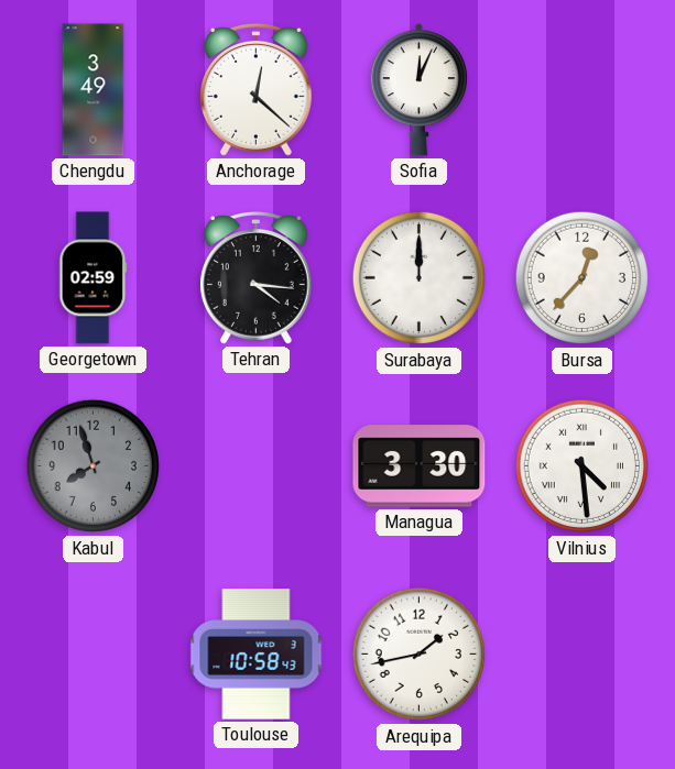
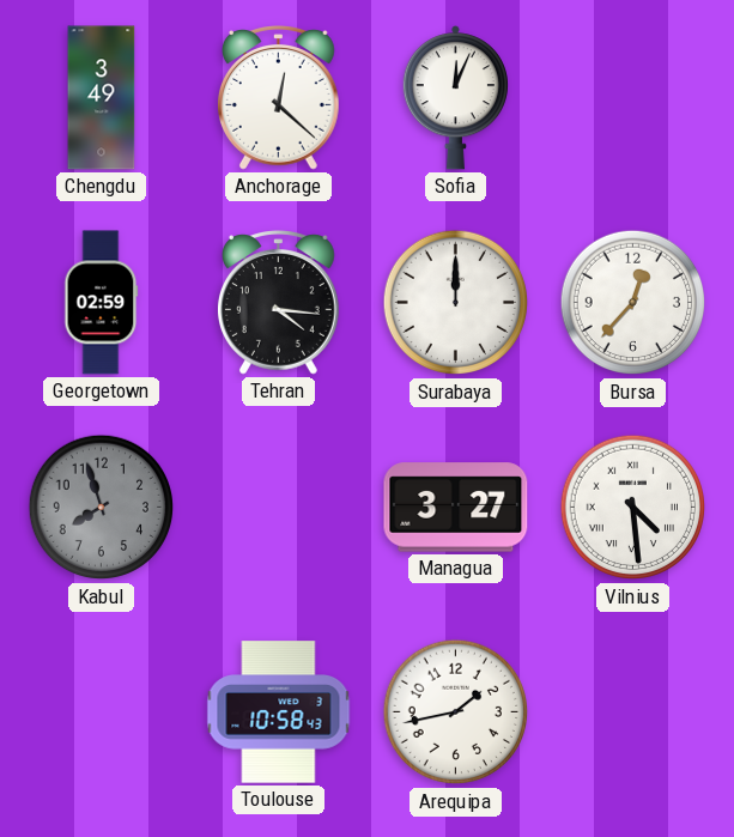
Managua: 3:30 -> 3:27 (456, 508)
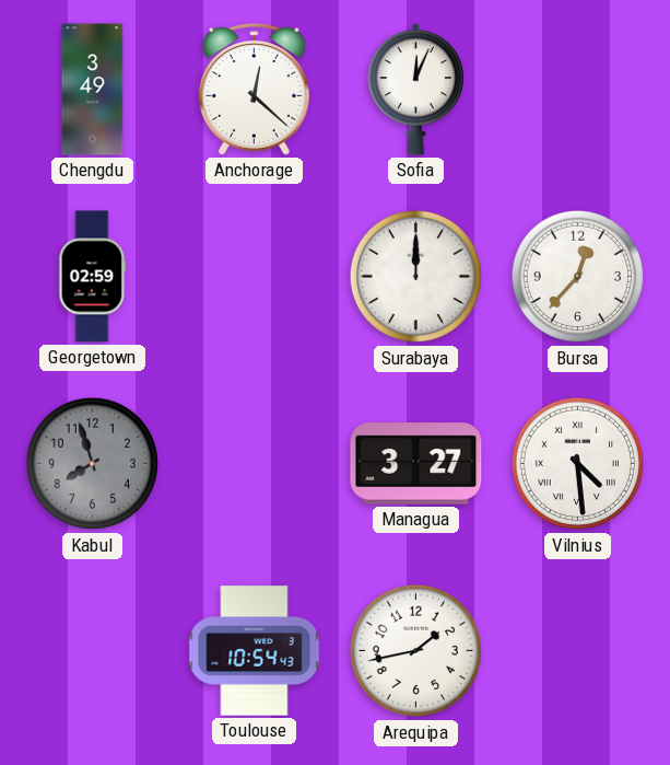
Tehran: 4:16 -> none (278, 303)
Toulouse: 10:58 -> 10:54 (255, 651)
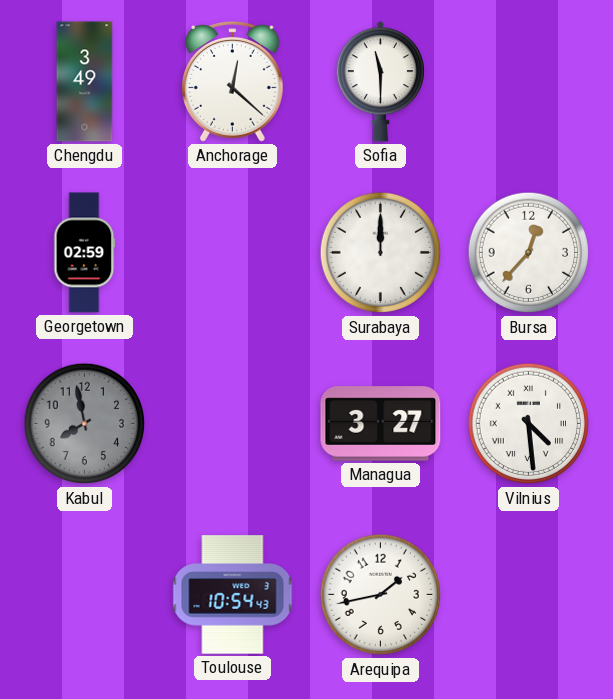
Sofia: 12:04 -> 11:30 (380, 82)
Kabul: 7:57 -> 7:58 (85, 424)
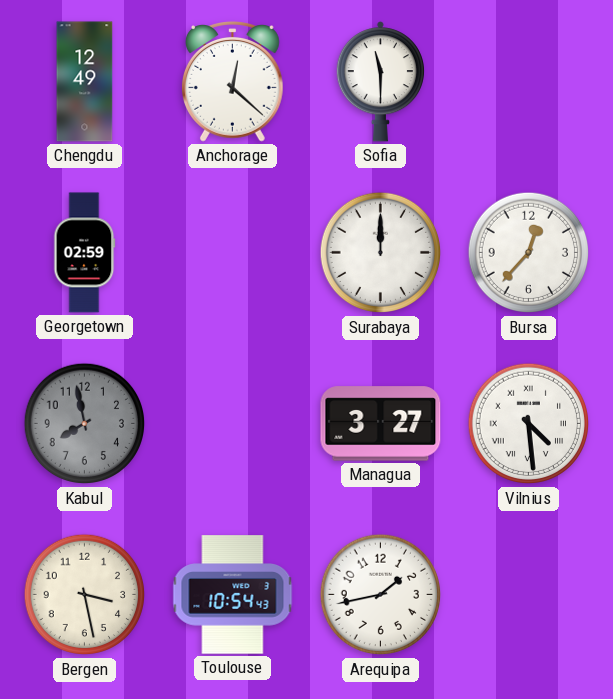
Chengdu: 3:49 -> 12:49 (85, 82)
Bergen: none -> 3:28 (85, 595)
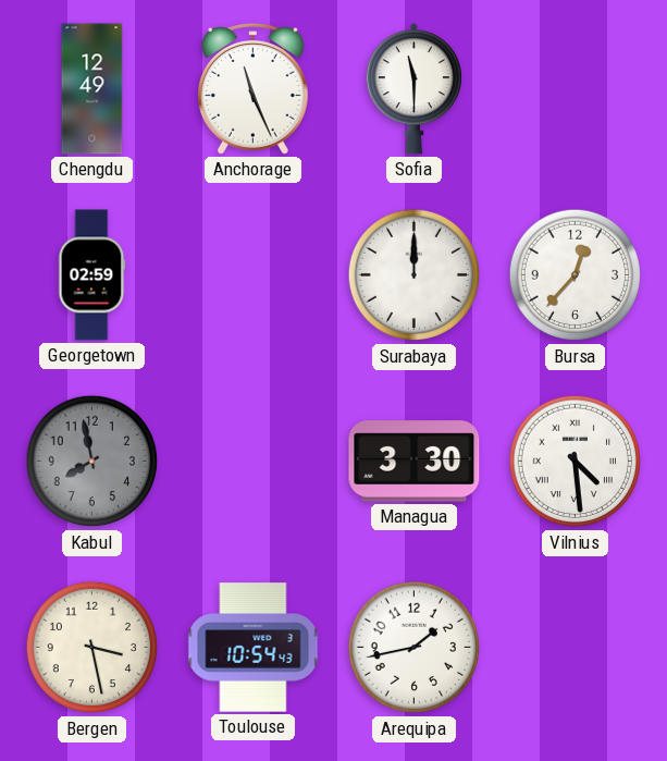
Anchorage: 12:22 -> 11:26 (252, 89)
Managua: 3:27 -> 3:30 (415, 462)
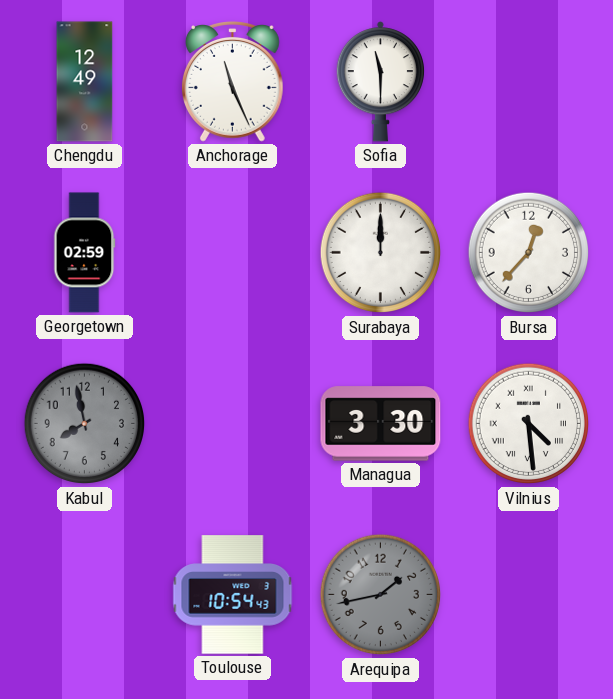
Bergen: 3:28 -> none (92, 648)
Arequipa dial: white -> grey (381, 595)
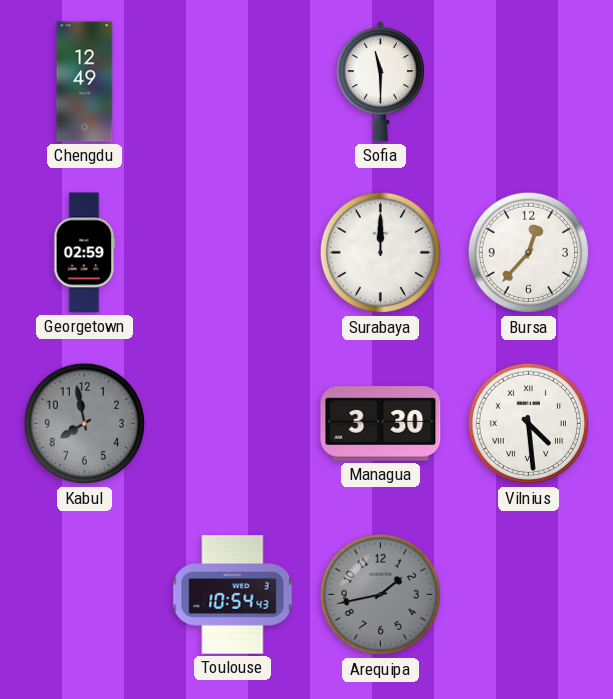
Anchorage: 11:26 -> none (232, 82)
